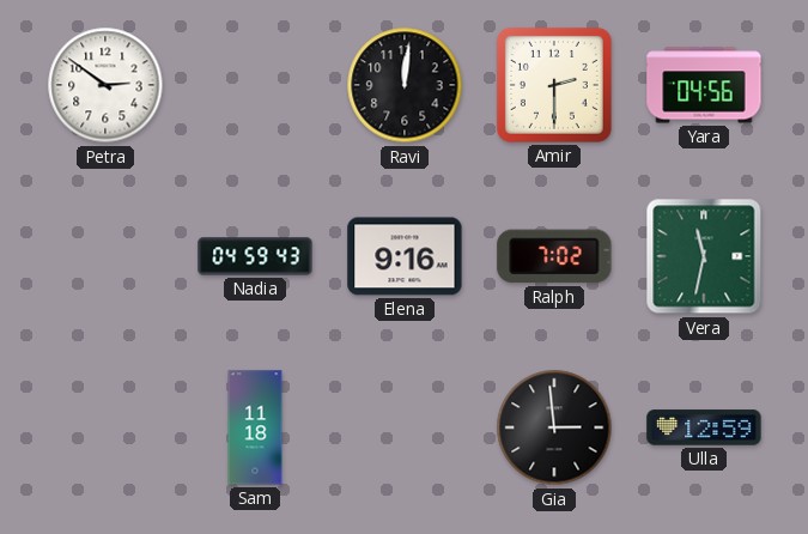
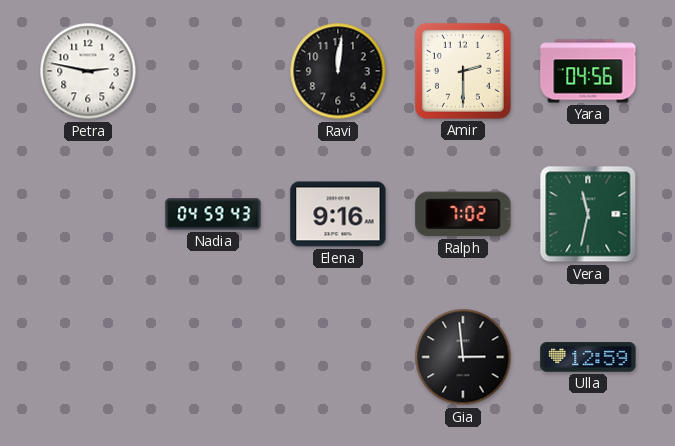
Petra: 2:51 -> 2:47 (88, 71)
Sam: 11:18 -> none (255, 427)
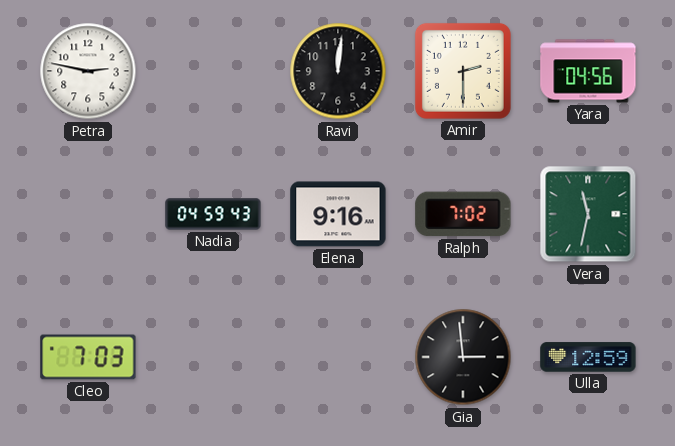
Cleo: none -> 7:03 (88, 357)
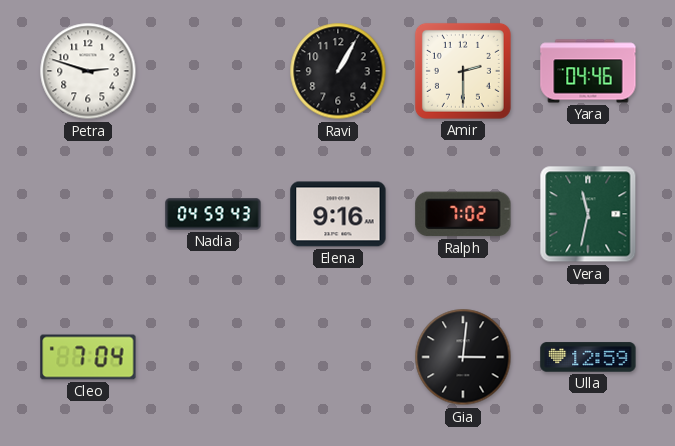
Petra: 2:47 -> 2:48 (88, 71)
Ravi: 12:01 -> 1:05 (338, 71)
Yara: 04:56 -> 04:46 (588, 71)
Cleo: 7:03 -> 7:04 (88, 357)
Gia: 2:59 -> 3:01 (463, 357)
